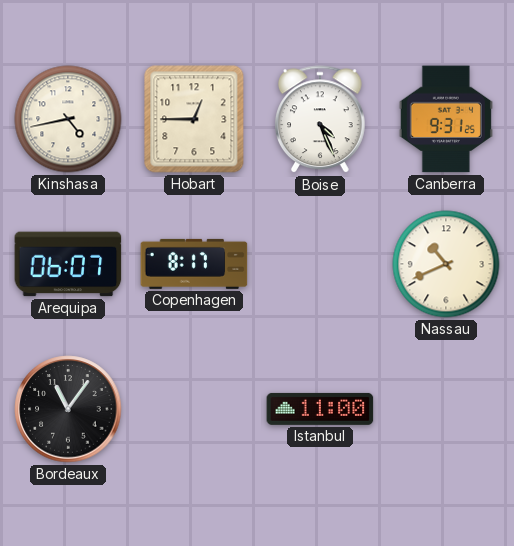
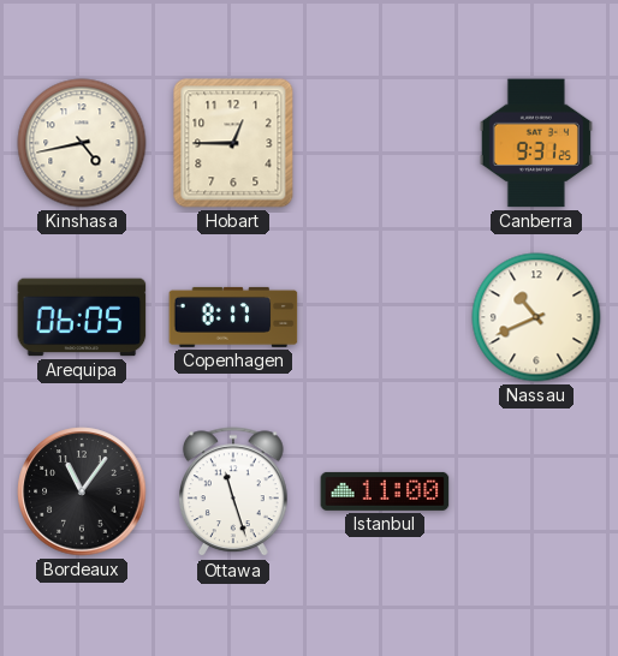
Boise: 4:26 -> none (321, 120)
Arequipa: 06:07 -> 06:05 (82, 317)
Ottawa: none -> 11:27 (234, 493)
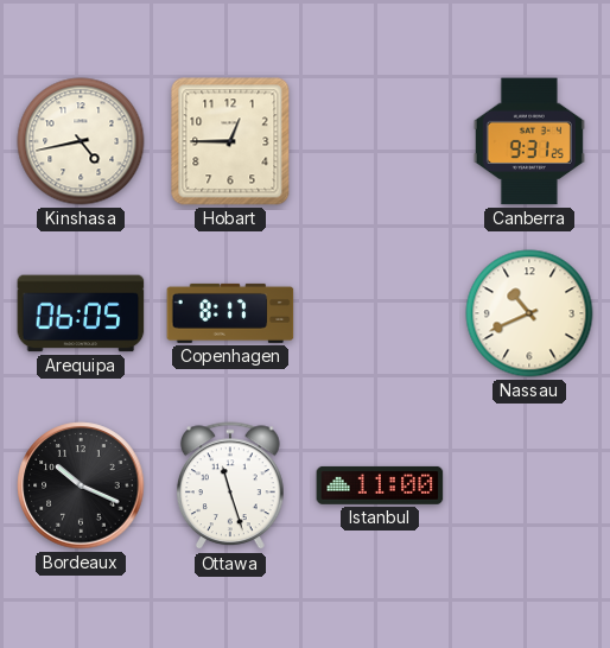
Bordeaux: 11:06 -> 10:19 (81, 485)
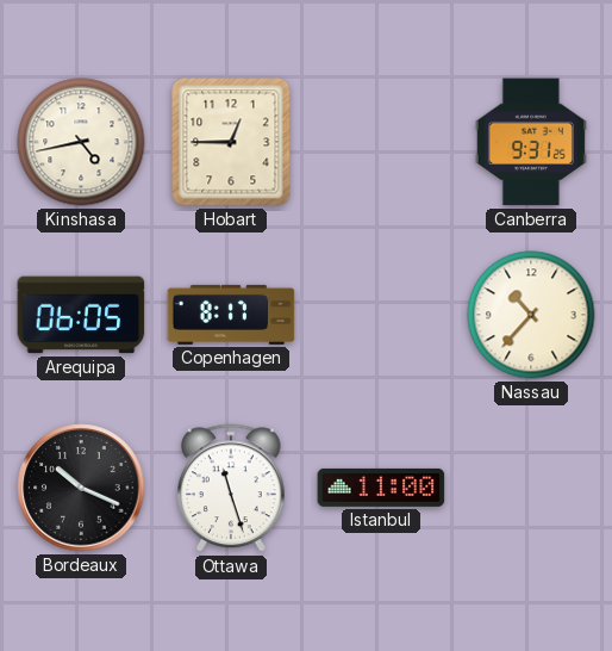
Nassau: 10:41 -> 10:37 (531, 315)
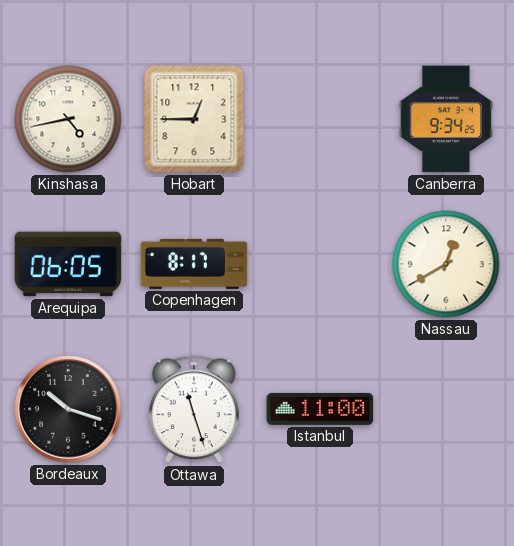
Canberra: 9:31 -> 9:34 (446, 119)
Nassau: 10:37 -> 12:40 (446, 264)
Bordeaux: 10:19 -> 10:18 (68, 409)
